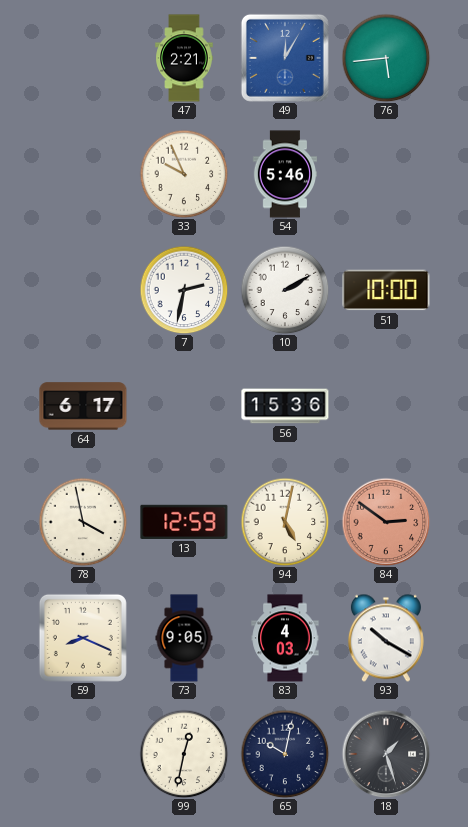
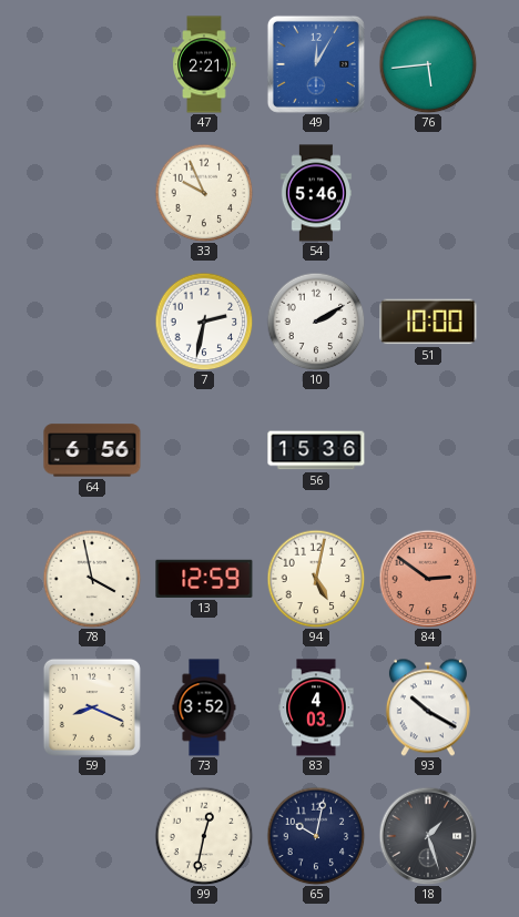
64: 6:17 -> 6:56 (92, 450)
73: 9:05 -> 3:52 (204, 707)
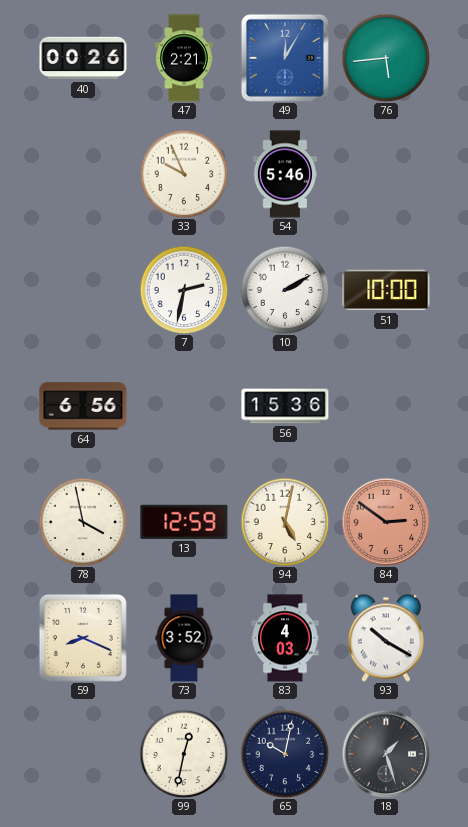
40: none -> 00:26 (83, 58)
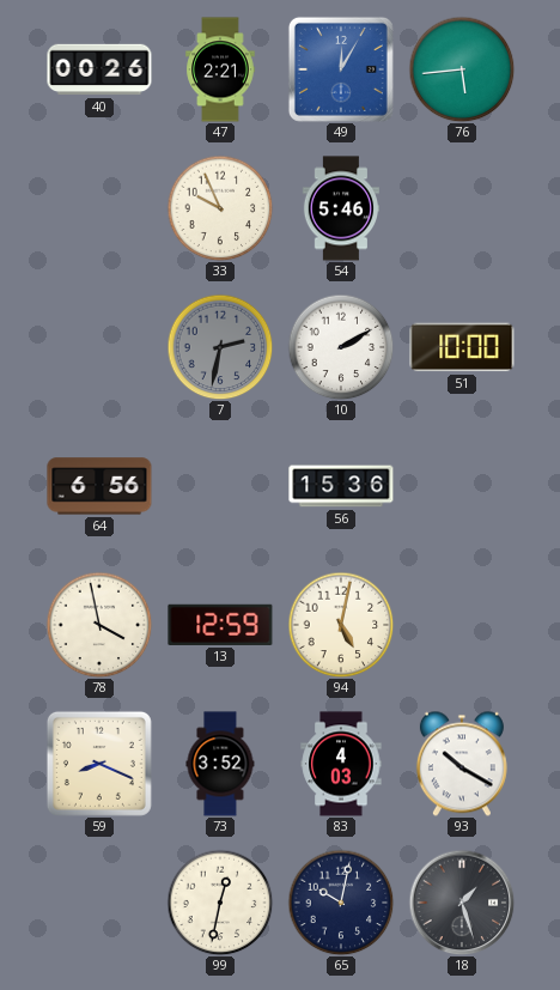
7 dial: white -> grey (220, 347)
84: 2:51 -> none (386, 522)
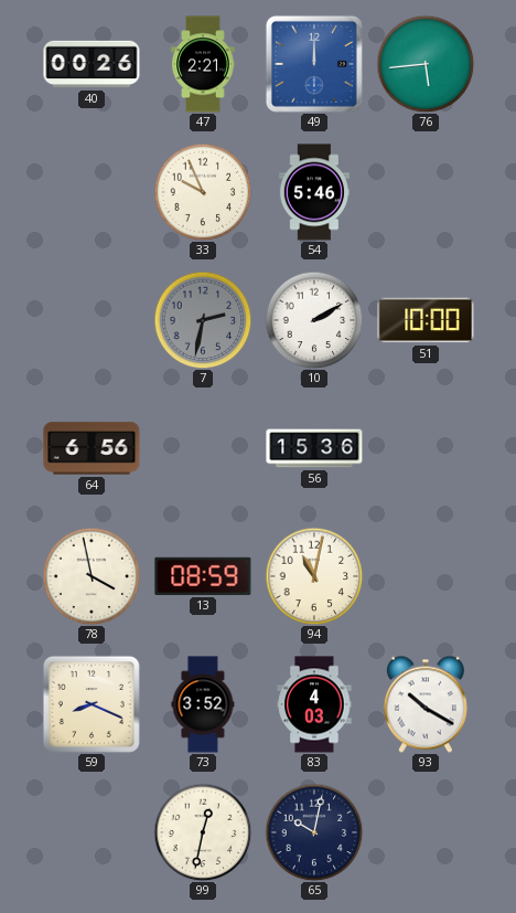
49: 12:05 -> 12:00 (314, 64)
13: 12:59 -> 08:59 (203, 576)
94: 5:02 -> 11:02 (314, 576)
18: 1:27 -> none (462, 903)
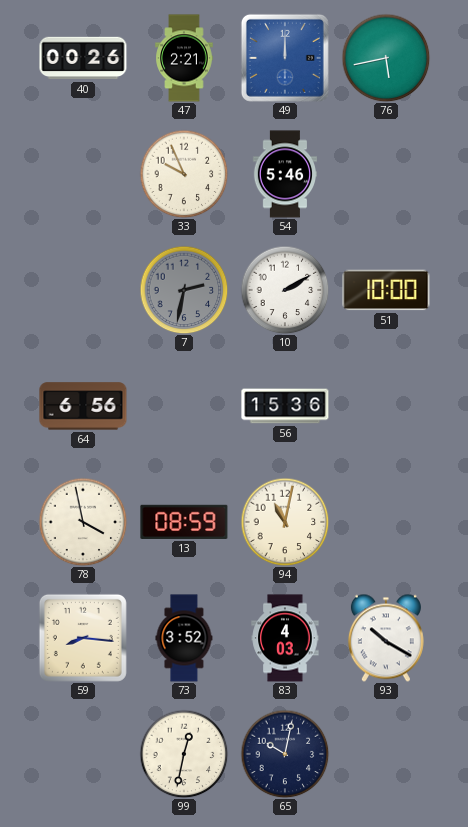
76: 5:44 -> 5:43 (386, 58)
59: 8:19 -> 8:16 (83, 638)
